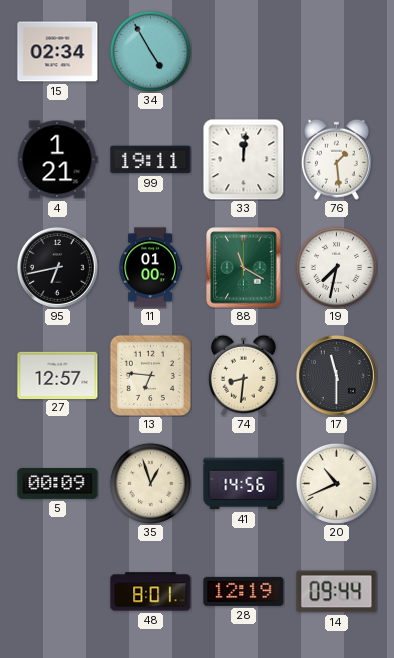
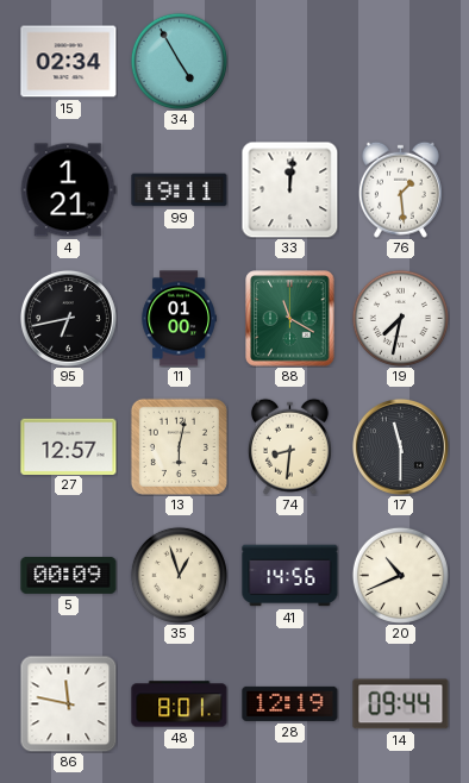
13: 6:46 -> 6:02 (179, 446)
86: none -> 11:47 (68, 703)
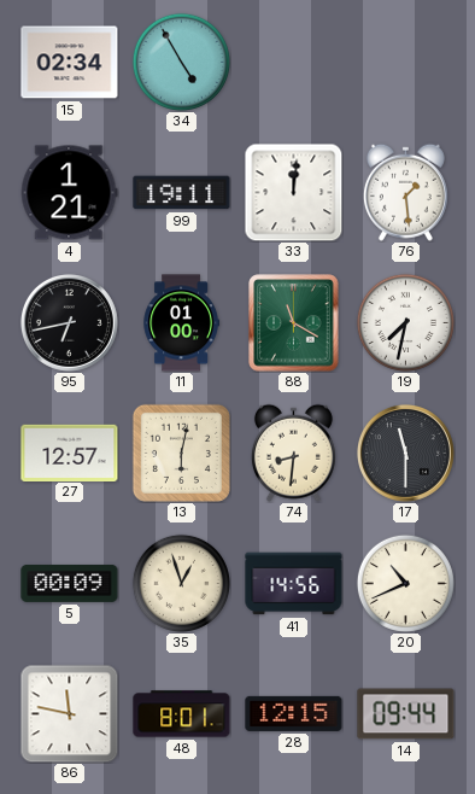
28: 12:19 -> 12:15 (294, 713)
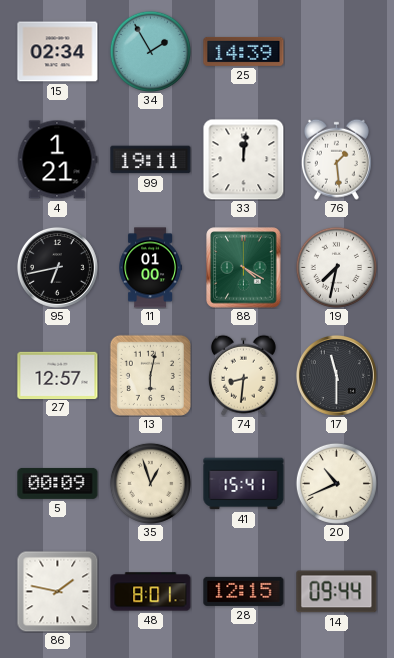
34: 4:55 -> 1:55 (150, 51)
25: none -> 14:39 (244, 51)
88: 11:20 -> 4:20 (244, 268)
41: 14:56 -> 15:41 (244, 484)
86: 11:47 -> 1:47 (57, 591)
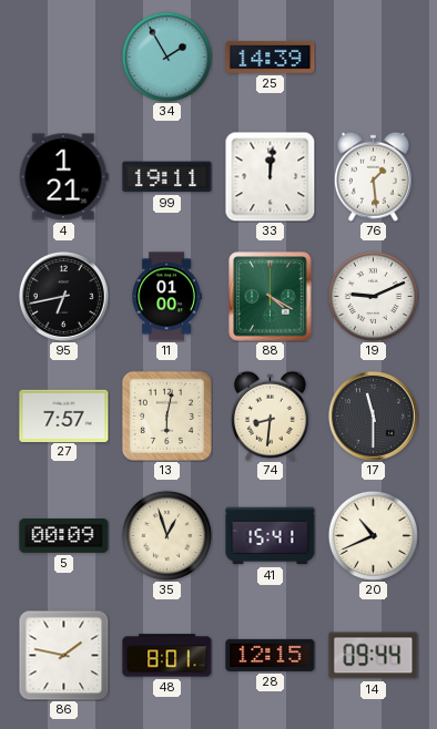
15: 02:34 -> none (58, 52)
19: 7:32 -> 9:11 (373, 296)
27: 12:57 -> 7:57 (64, 415)
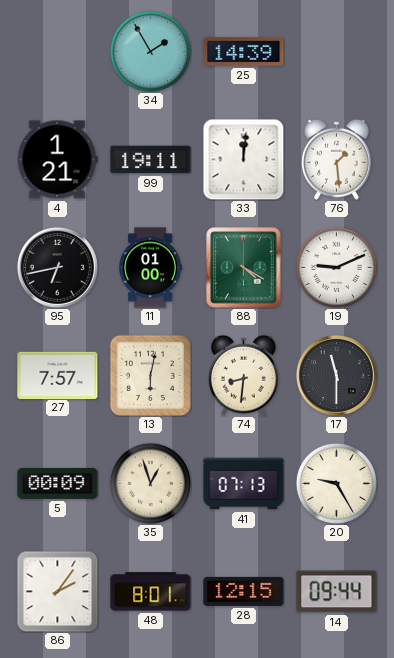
41: 15:41 -> 07:13 (244, 484)
20: 10:41 -> 9:25 (336, 483)
86: 1:47 -> 2:06 (57, 591)
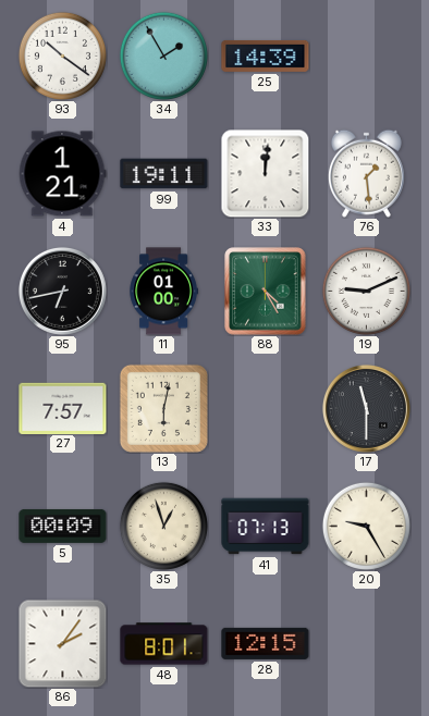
93: none -> 10:21 (62, 55)
88: 4:20 -> 4:25 (266, 292)
74: 8:31 -> none (243, 375)
14: 09:44 -> none (337, 592)
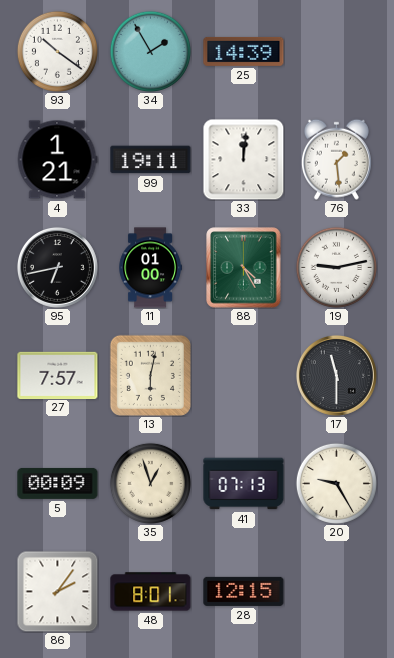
19: 9:11 -> 9:13 (336, 267)
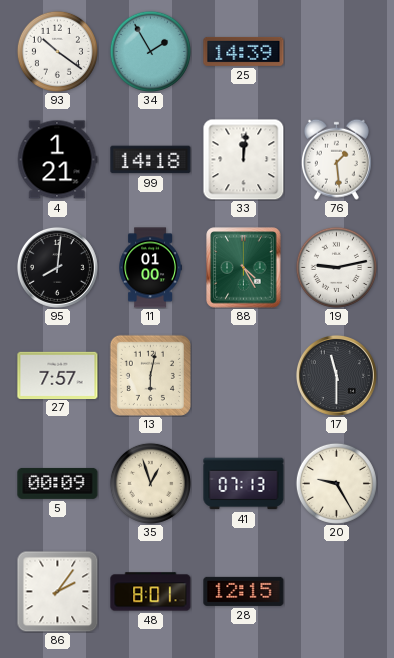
99: 19:11 -> 14:18 (151, 160)
95: 6:43 -> 8:01 (57, 267)
